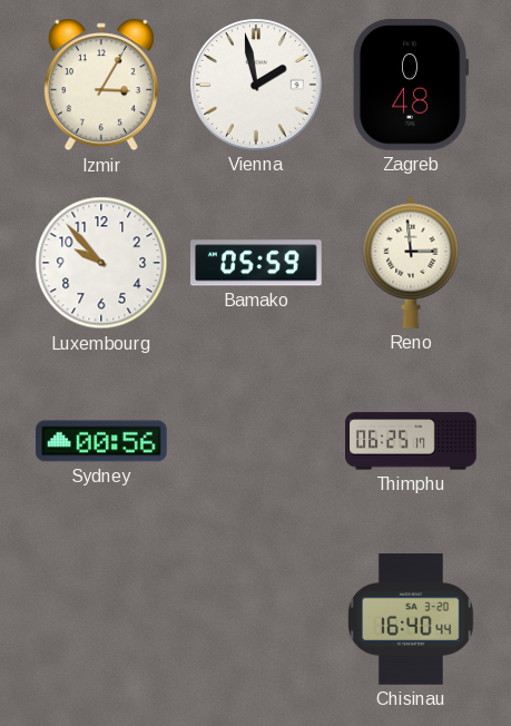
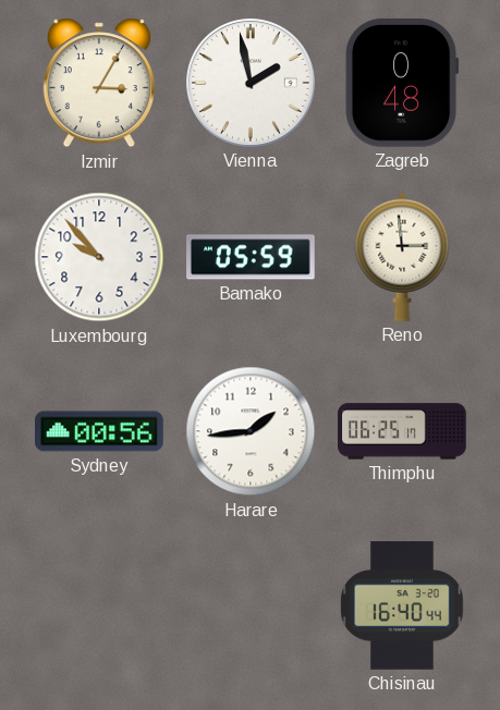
Harare: none -> 1:44 (251, 431)
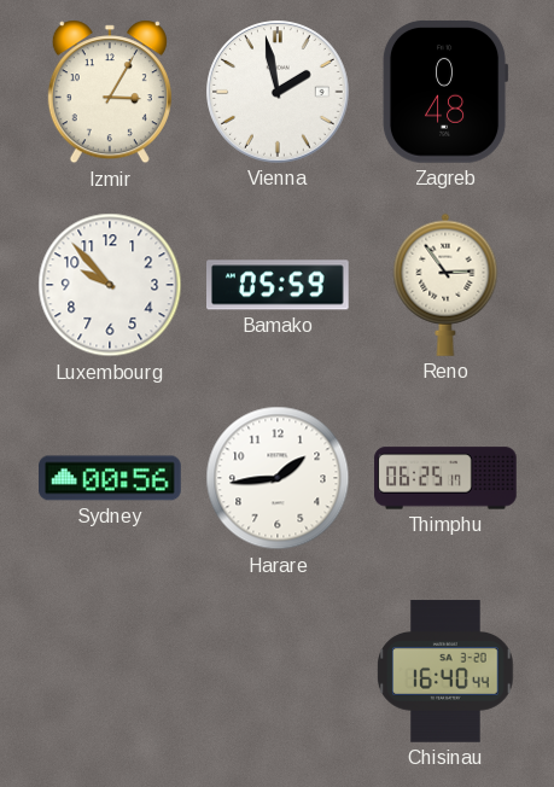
Reno: 2:59 -> 2:54 (445, 285)
